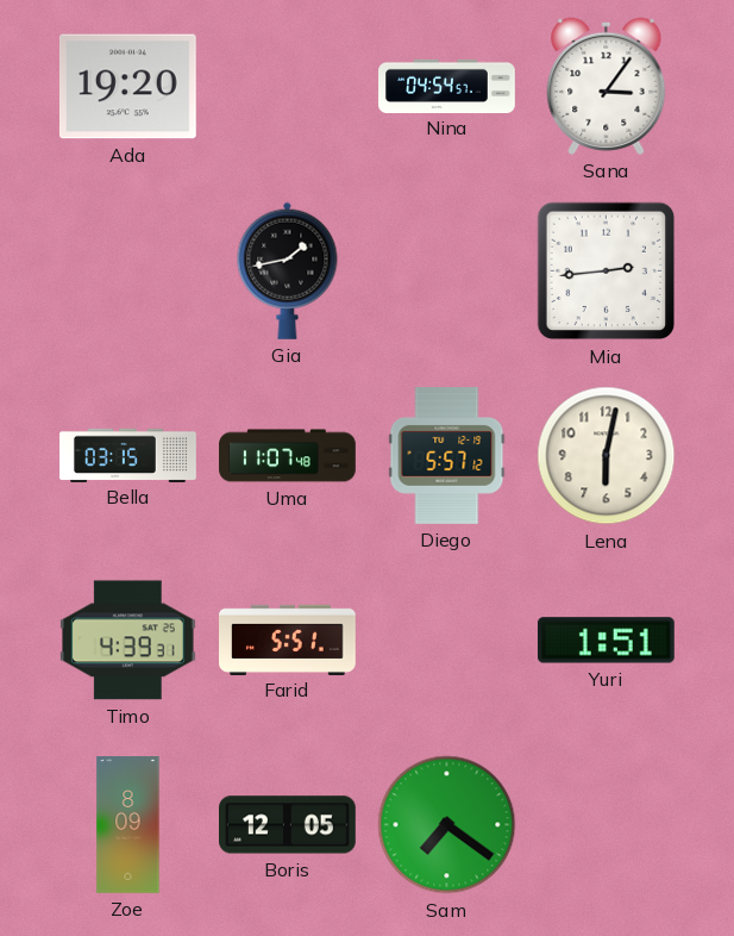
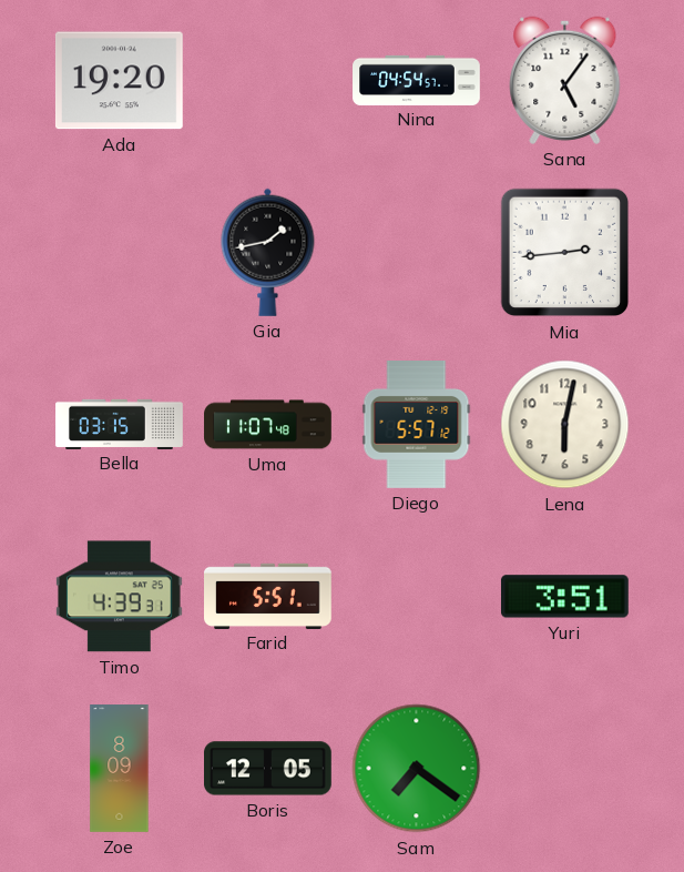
Sana: 3:06 -> 5:06 (565, 80)
Yuri: 1:51 -> 3:51 (564, 597)
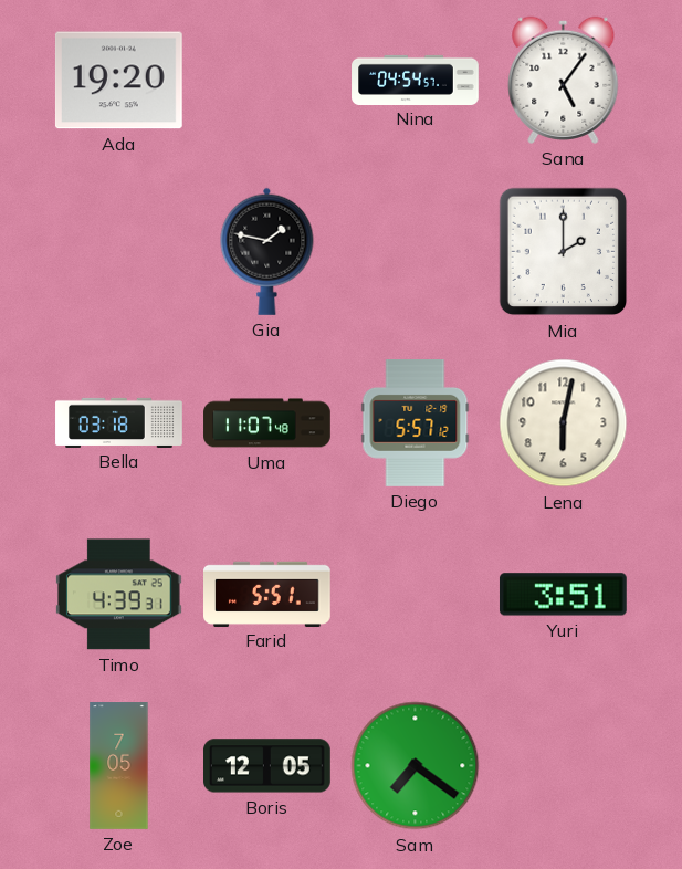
Gia: 1:43 -> 1:47 (267, 251)
Mia: 2:44 -> 2:00 (564, 252)
Bella: 03:15 -> 03:18 (119, 422)
Zoe: 8:09 -> 7:05 (119, 766)
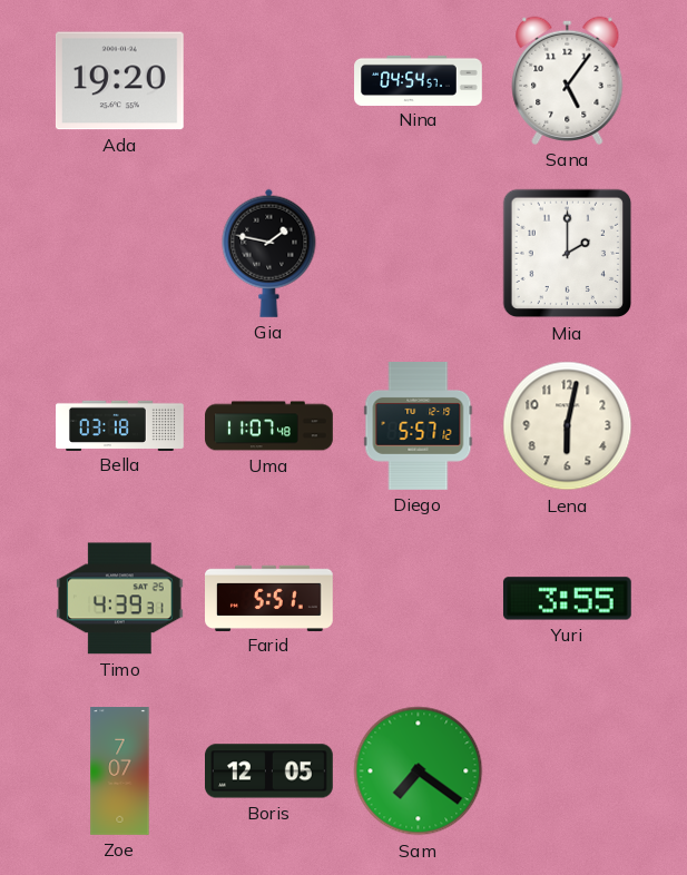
Yuri: 3:51 -> 3:55 (567, 599)
Zoe: 7:05 -> 7:07 (120, 771)
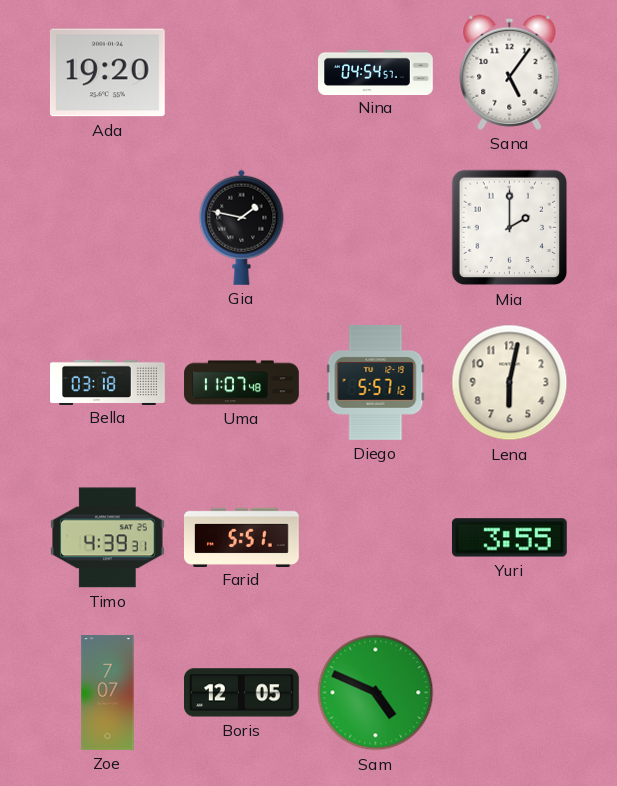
Sam: 7:21 -> 4:49 (376, 693)
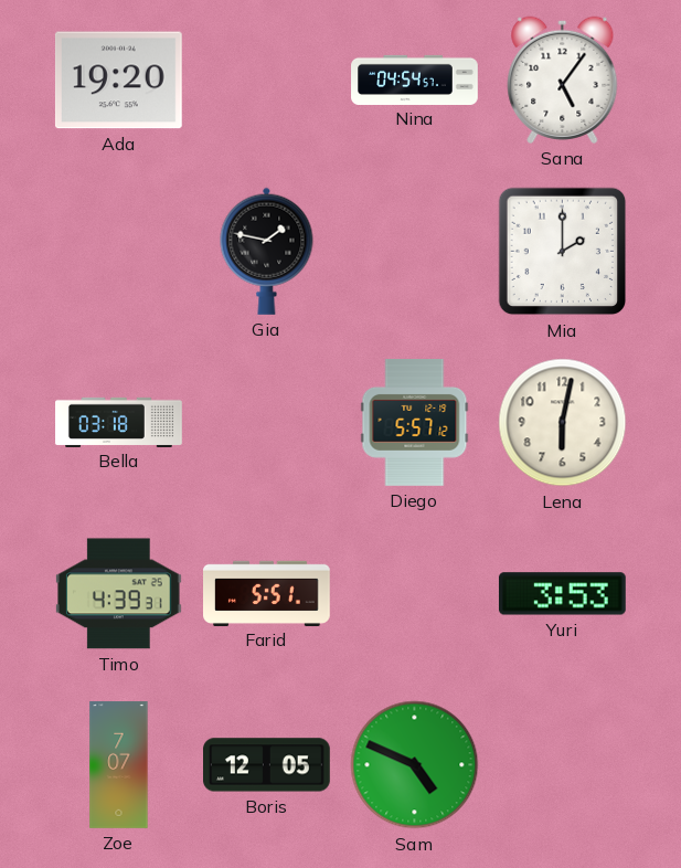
Uma: 11:07 -> none (242, 383)
Yuri: 3:55 -> 3:53 (562, 594)
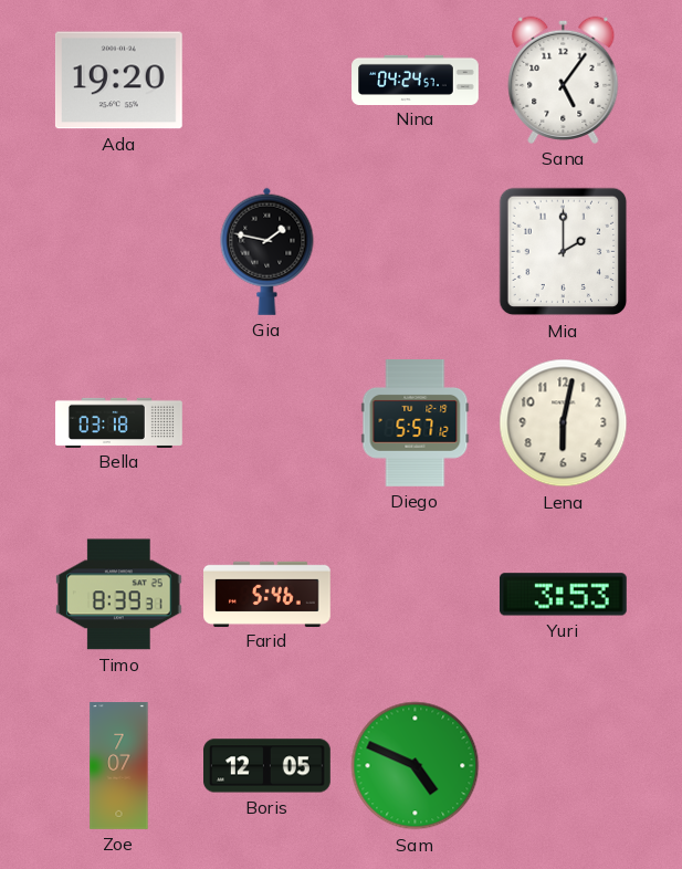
Nina: 04:54 -> 04:24 (416, 80)
Timo: 4:39 -> 8:39 (118, 595)
Farid: 5:51 -> 5:46 (267, 594)
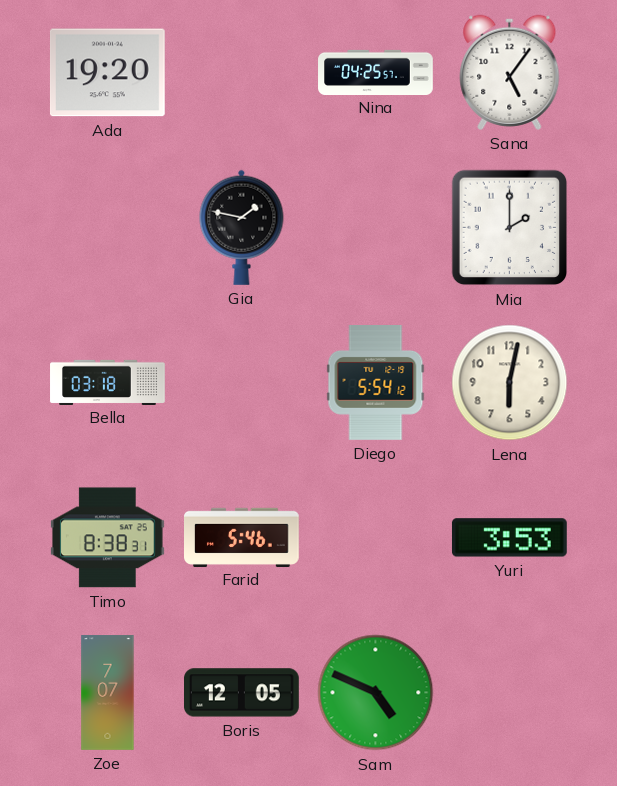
Nina: 04:24 -> 04:25 (376, 72)
Diego: 5:57 -> 5:54 (376, 383)
Timo: 8:39 -> 8:38 (107, 538)
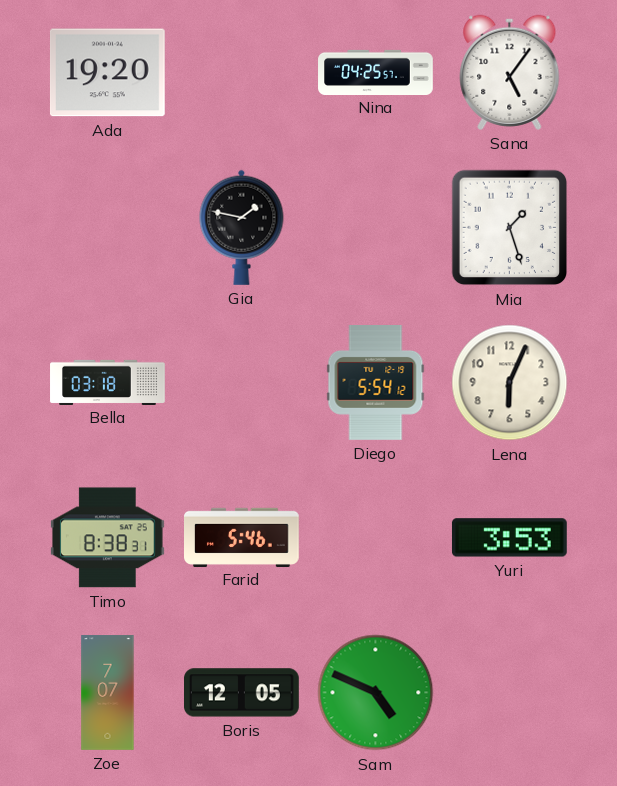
Mia: 2:00 -> 1:27 (510, 228)
Lena: 6:02 -> 6:04 (510, 383)
